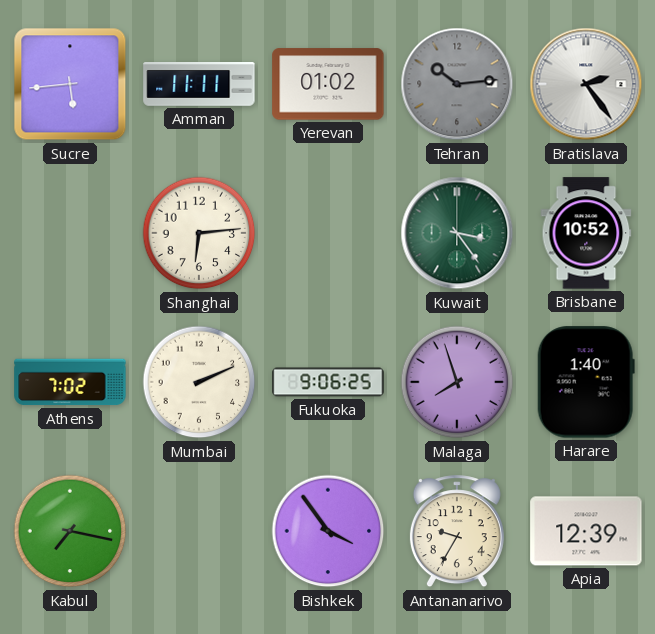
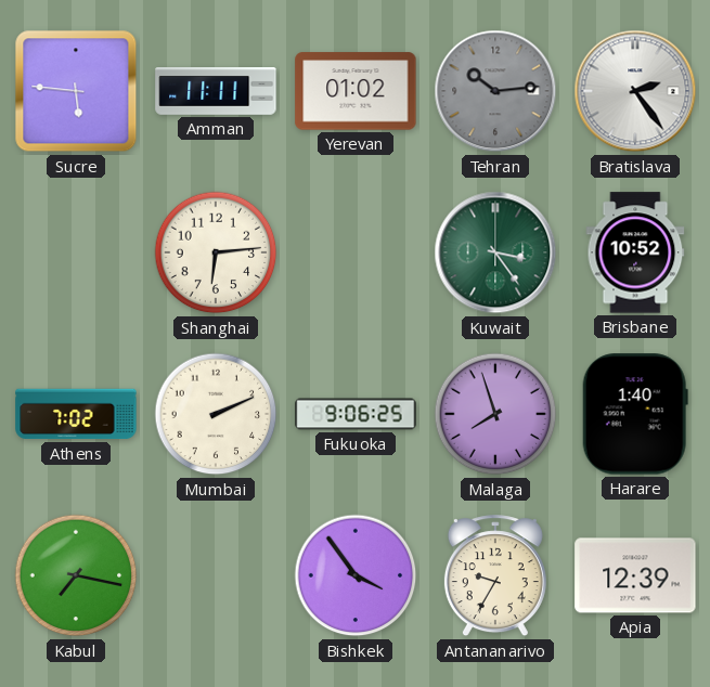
Sucre: 5:44 -> 5:46 (76, 91)
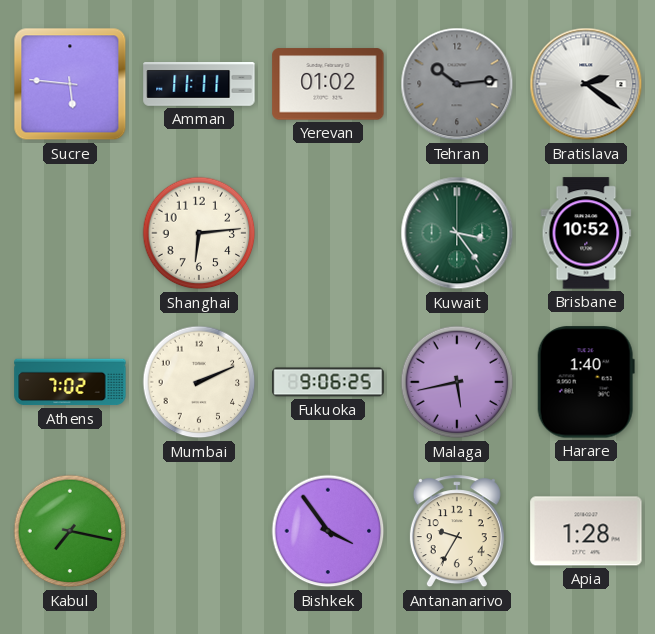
Bratislava: 2:24 -> 2:21 (586, 84)
Malaga: 7:57 -> 5:43 (457, 382)
Apia: 12:39 -> 1:28 (586, 531)
